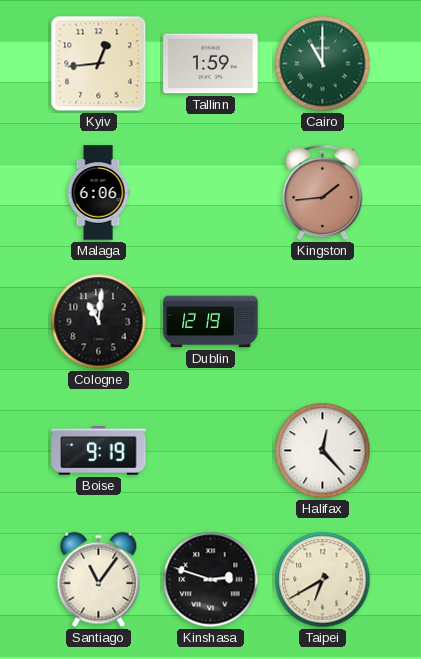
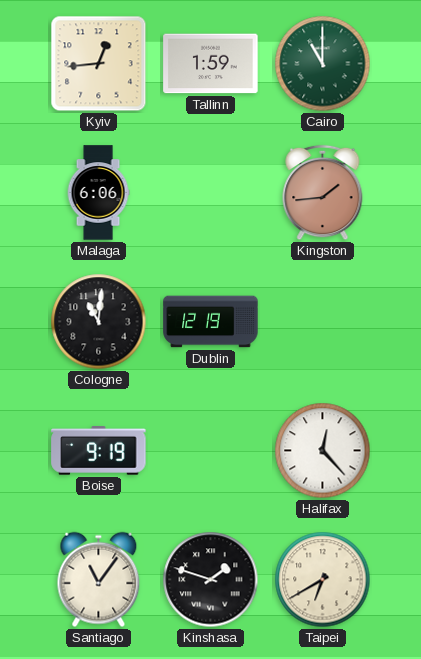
Kinshasa: 2:48 -> 1:48 (211, 580)
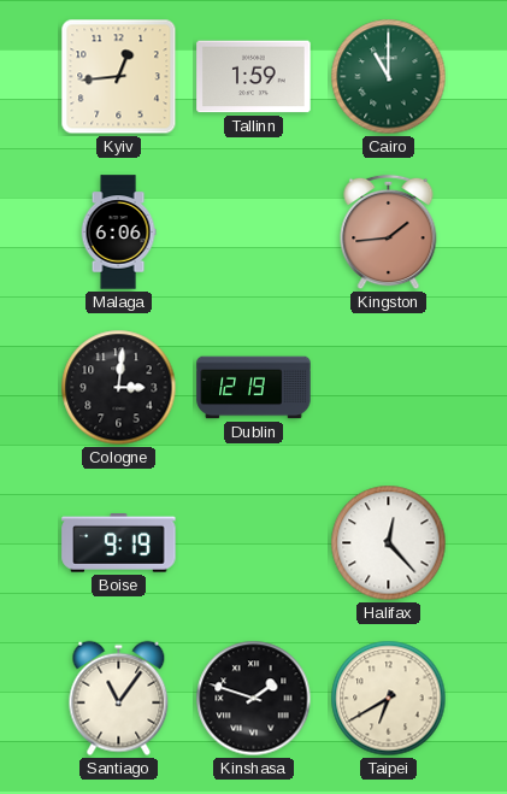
Cologne: 11:01 -> 3:01 (119, 388)
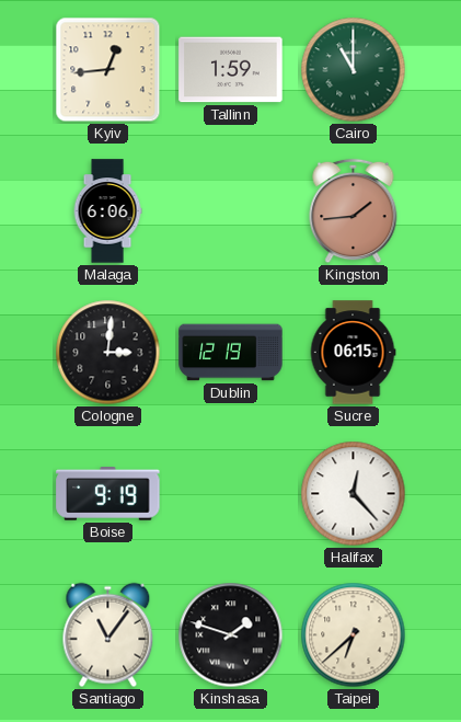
Sucre: none -> 06:15 (353, 353)
Taipei: 6:40 -> 6:38 (354, 635)
